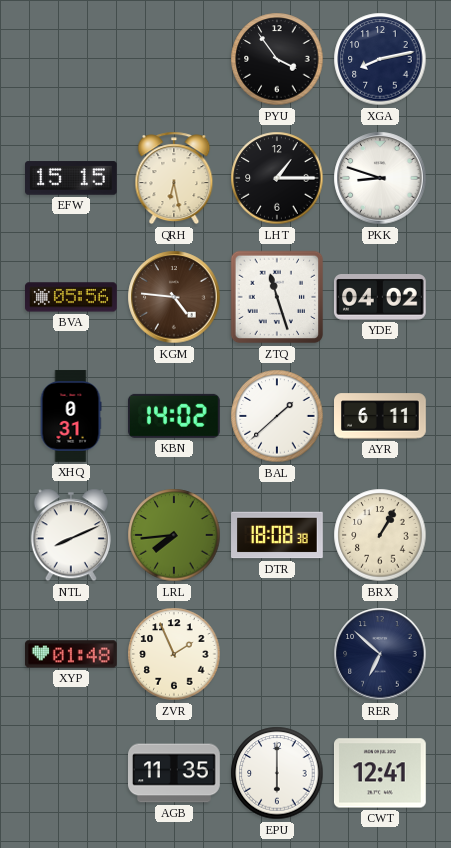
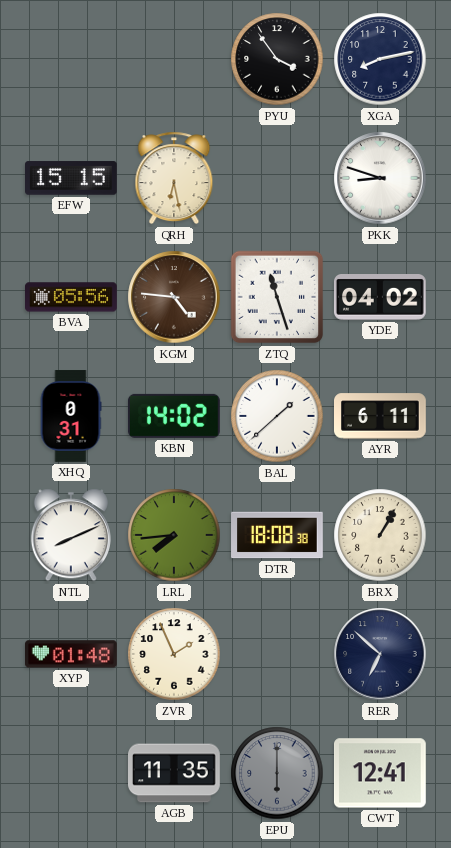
LHT: 1:15 -> none (277, 178)
EPU dial: white -> grey (277, 773)
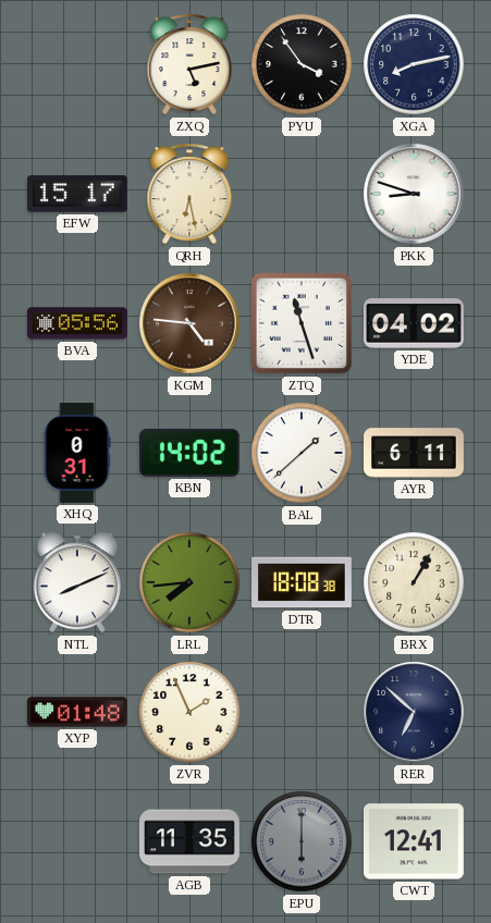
ZXQ: none -> 5:13 (189, 64)
EFW: 15:15 -> 15:17 (78, 194)
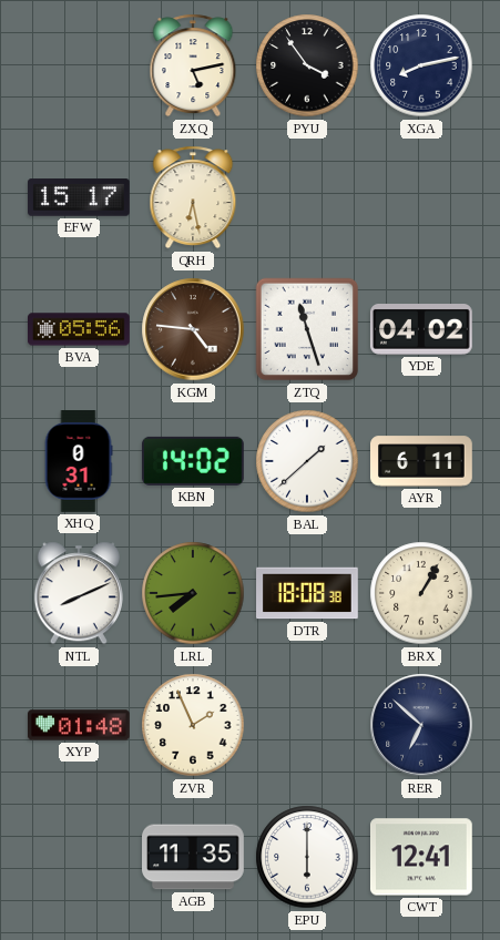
PKK: 8:48 -> none (414, 194)
EPU dial: grey -> white (307, 857)
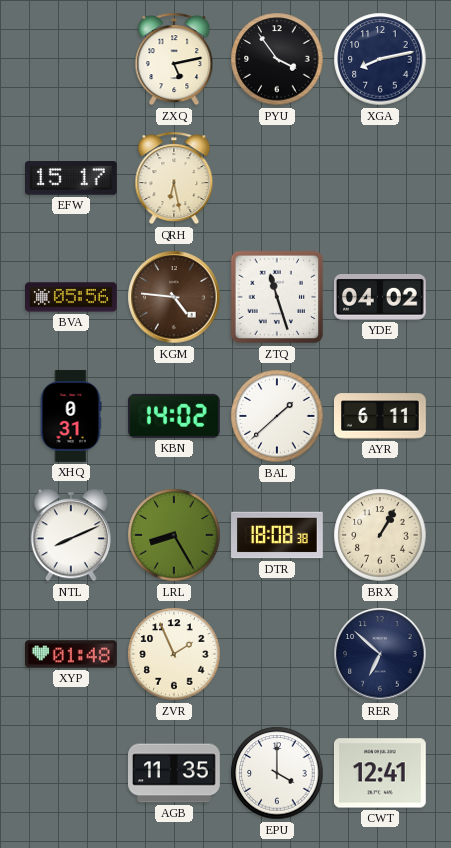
LRL: 7:44 -> 8:25 (174, 535)
EPU: 6:00 -> 4:00 (277, 773)
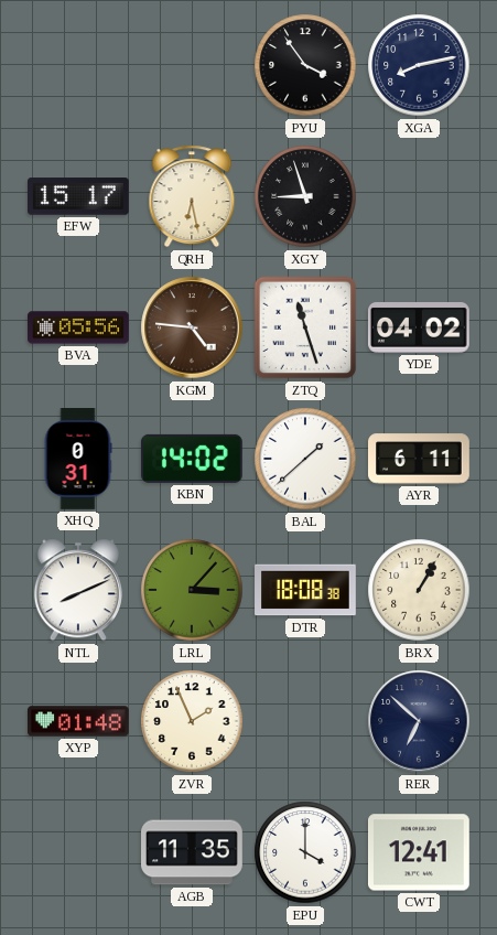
ZXQ: 5:13 -> none (174, 59)
XGY: none -> 8:57 (305, 196)
LRL: 8:25 -> 3:07 (192, 590)
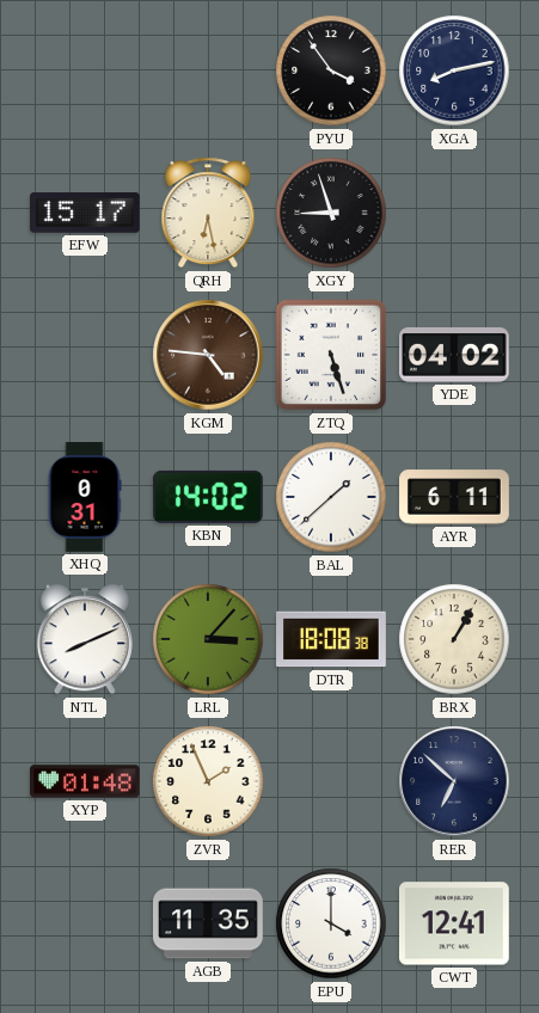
BVA: 05:56 -> none (79, 327)
ZTQ: 11:27 -> 5:27 (331, 355)
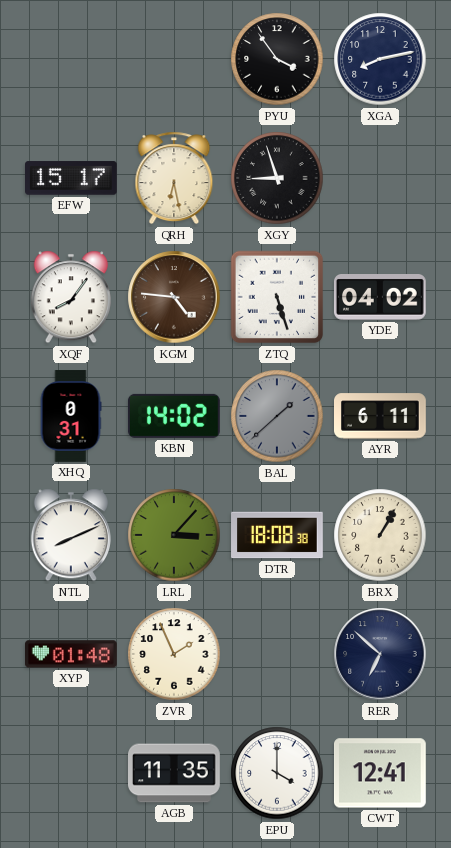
XQF: none -> 8:06 (71, 297)
BAL dial: white -> grey (277, 416)
